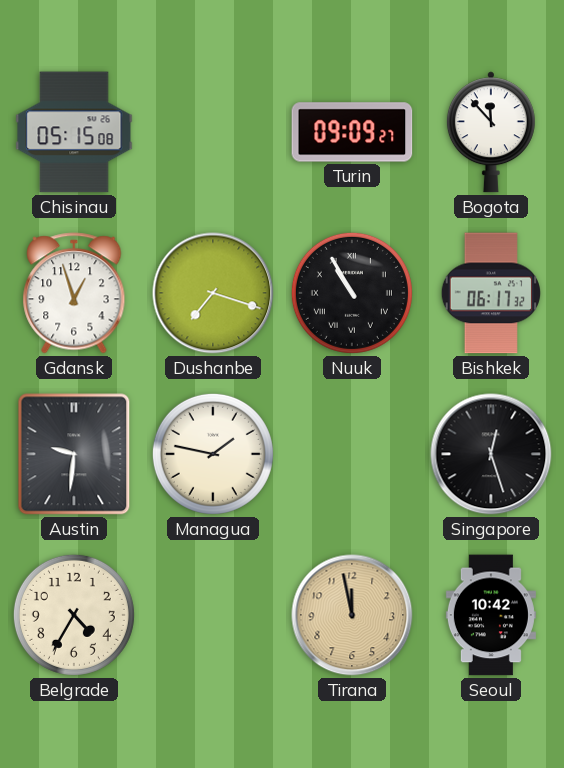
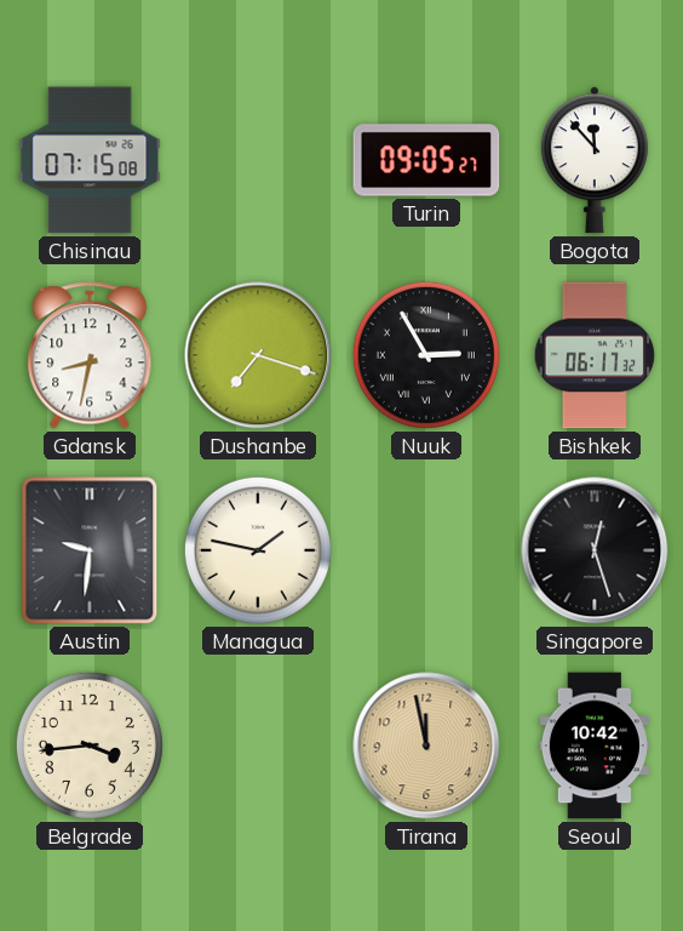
Chisinau: 05:15 -> 07:15 (90, 160)
Turin: 09:09 -> 09:05 (426, 160)
Gdansk: 12:57 -> 8:32 (90, 355)
Nuuk: 10:55 -> 2:55 (426, 355)
Belgrade: 4:35 -> 3:44 (90, 746)
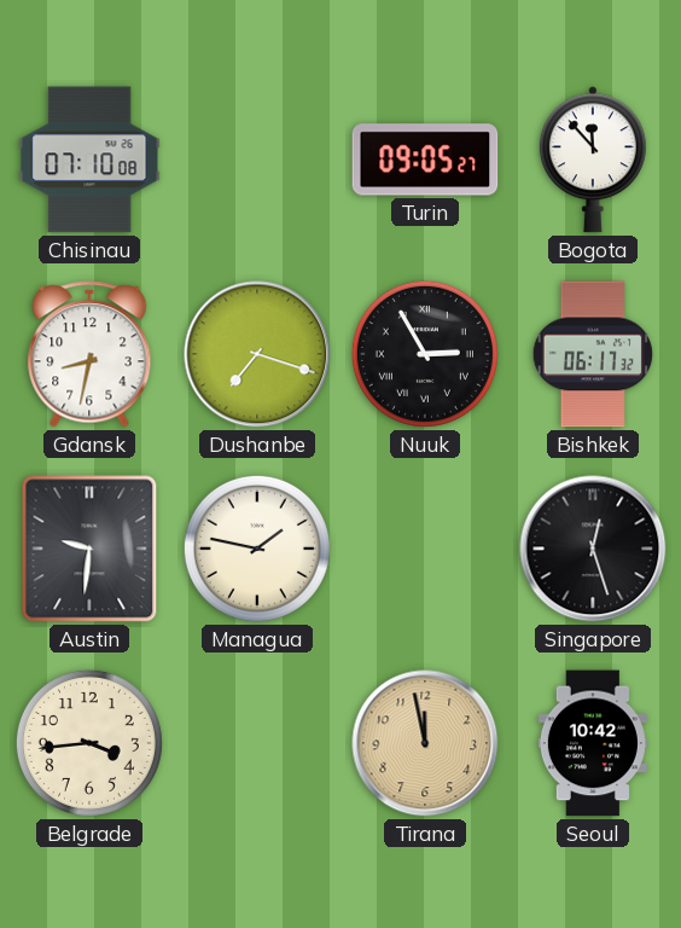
Chisinau: 07:15 -> 07:10 (89, 159)
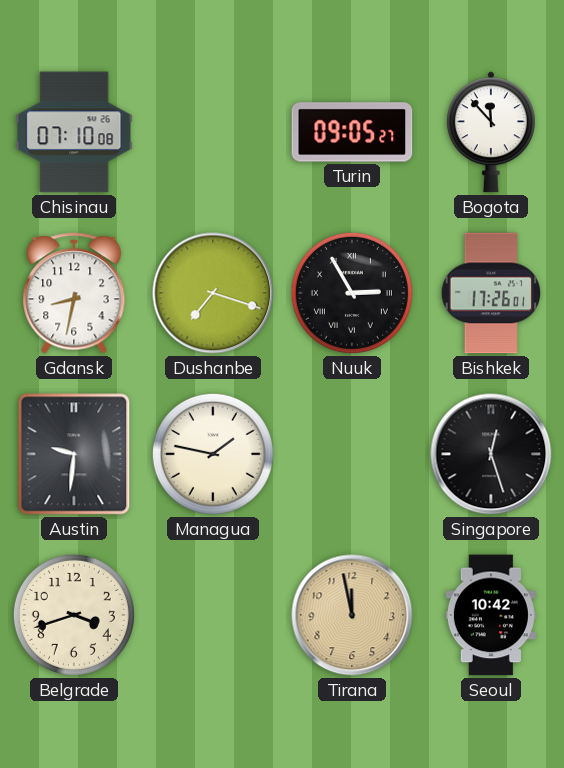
Bishkek: 06:17 -> 17:26 (490, 293)
Belgrade: 3:44 -> 3:42 (74, 615)
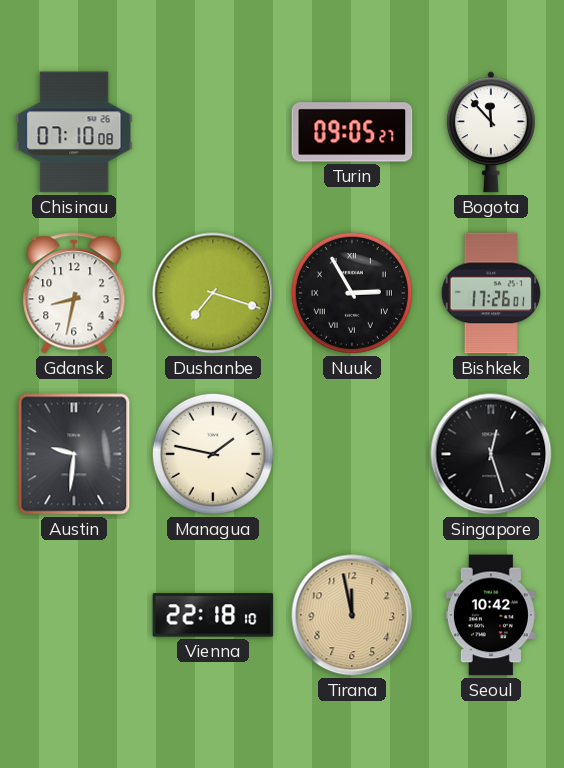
Belgrade: 3:42 -> none (74, 615)
Vienna: none -> 22:18 (213, 615)
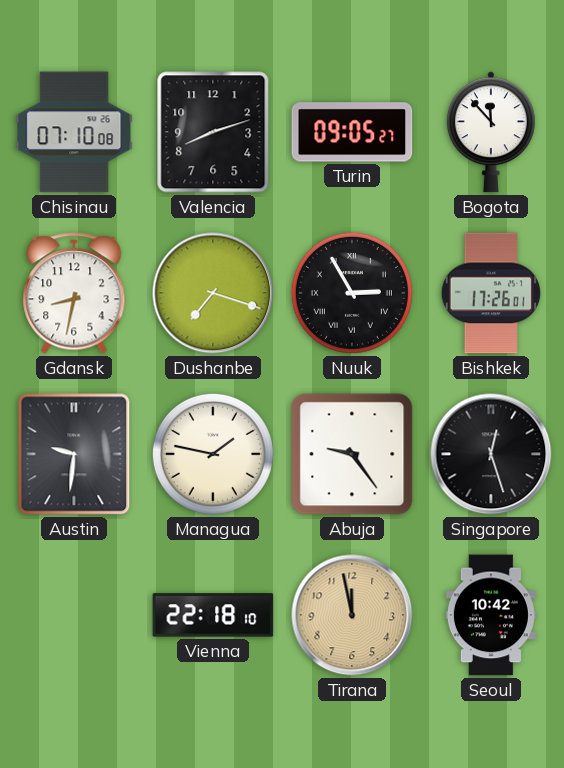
Valencia: none -> 8:12 (213, 132)
Abuja: none -> 9:24 (352, 454)
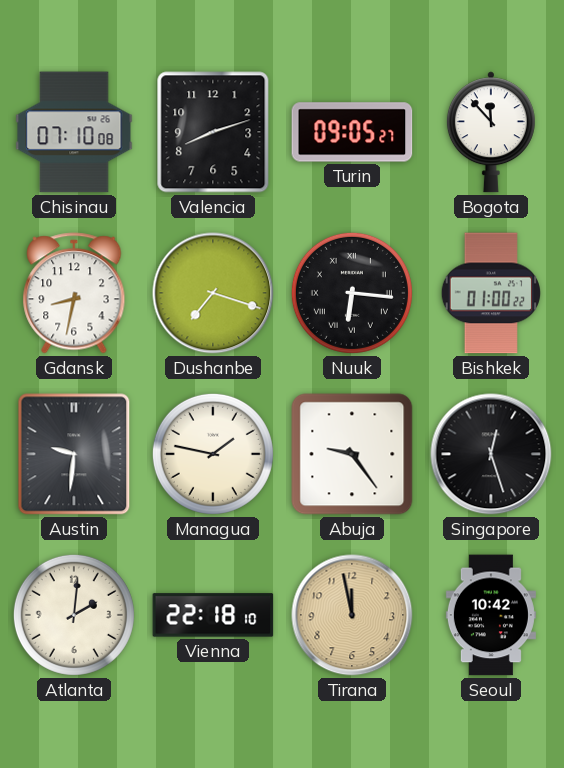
Nuuk: 2:55 -> 6:16 (352, 293)
Bishkek: 17:26 -> 01:00 (490, 293)
Atlanta: none -> 2:01 (74, 615)
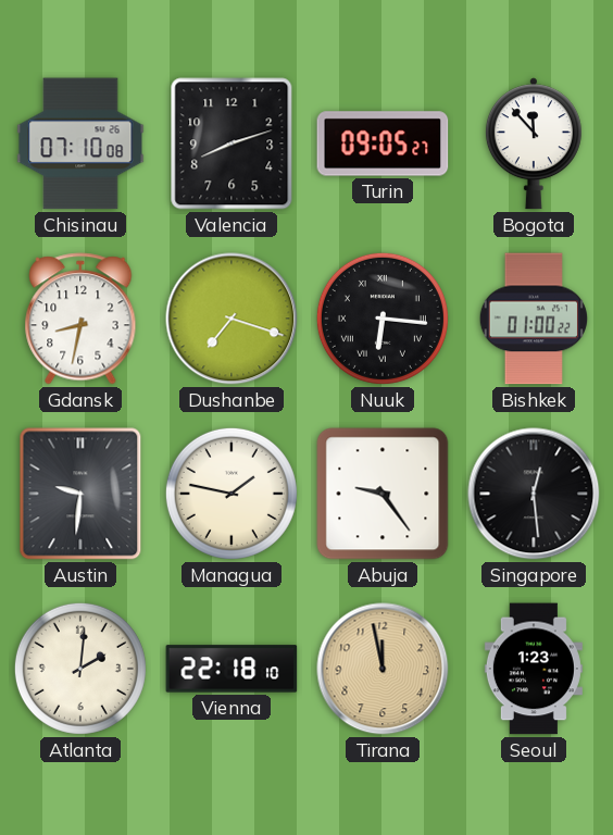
Singapore: 12:27 -> 12:29 (534, 494)
Seoul: 10:42 -> 1:23 (534, 669)
